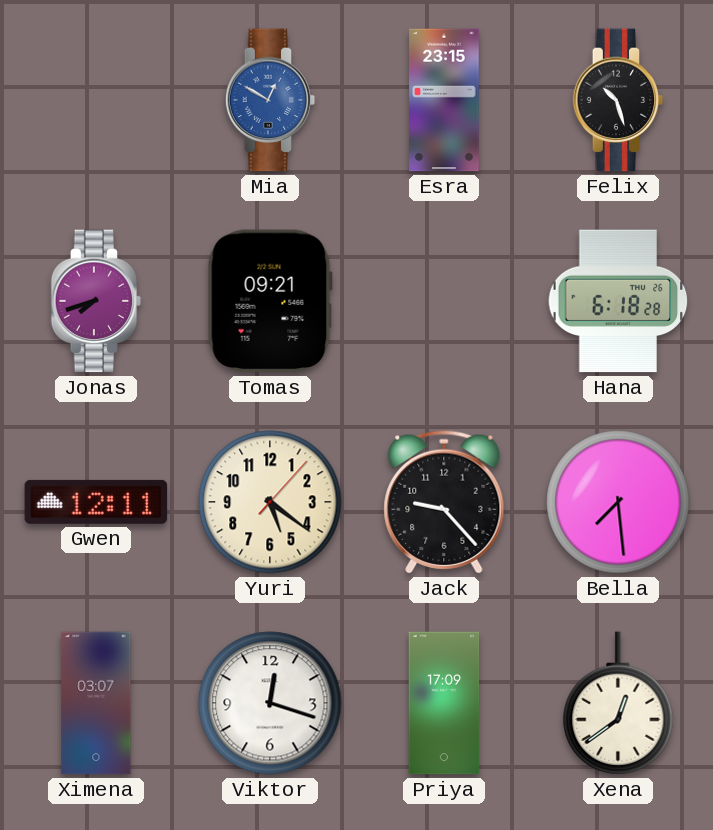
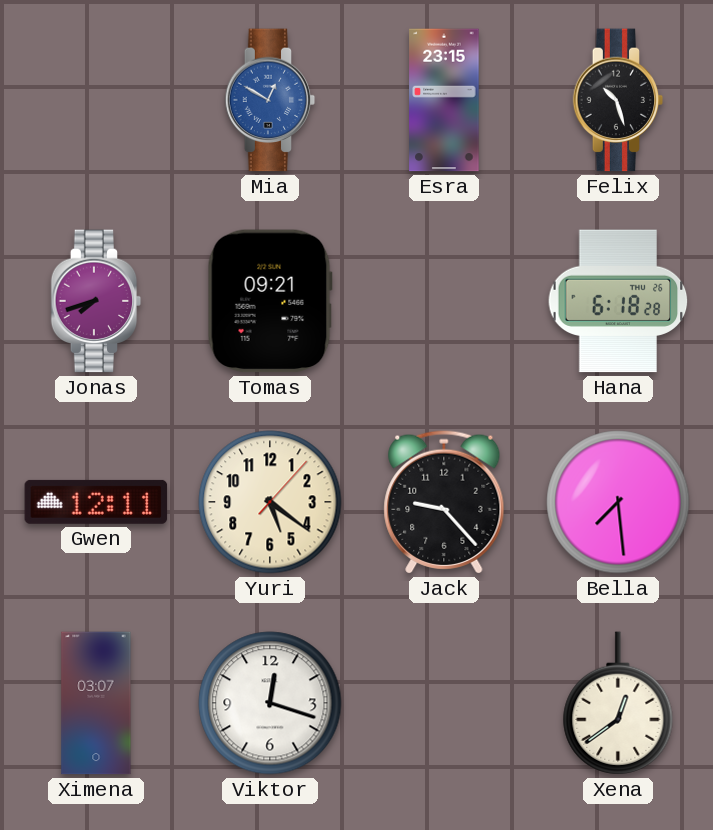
Priya: 17:09 -> none (444, 703)
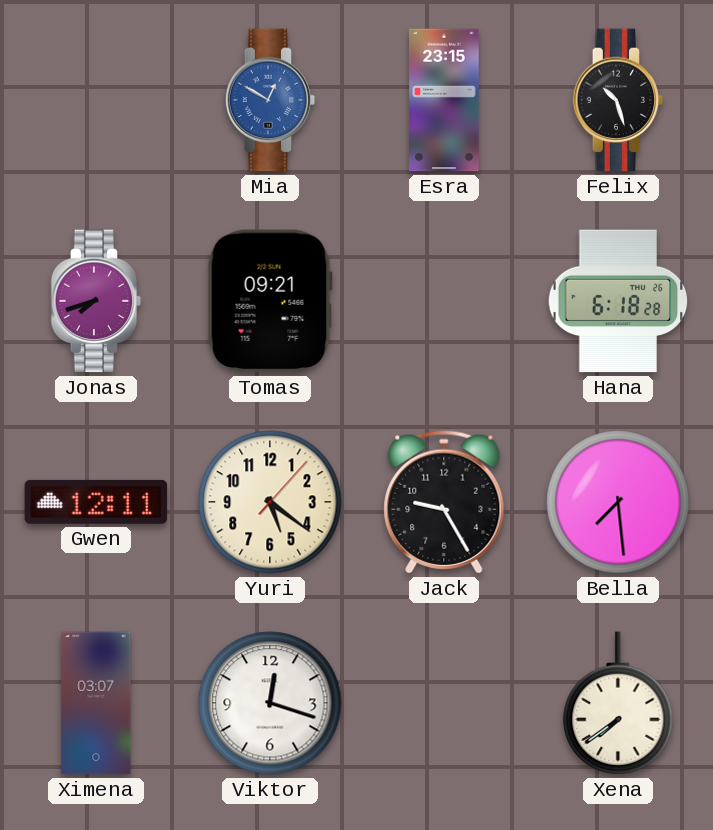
Jack: 9:23 -> 9:25 (444, 502)
Xena: 12:39 -> 7:39 (618, 703)
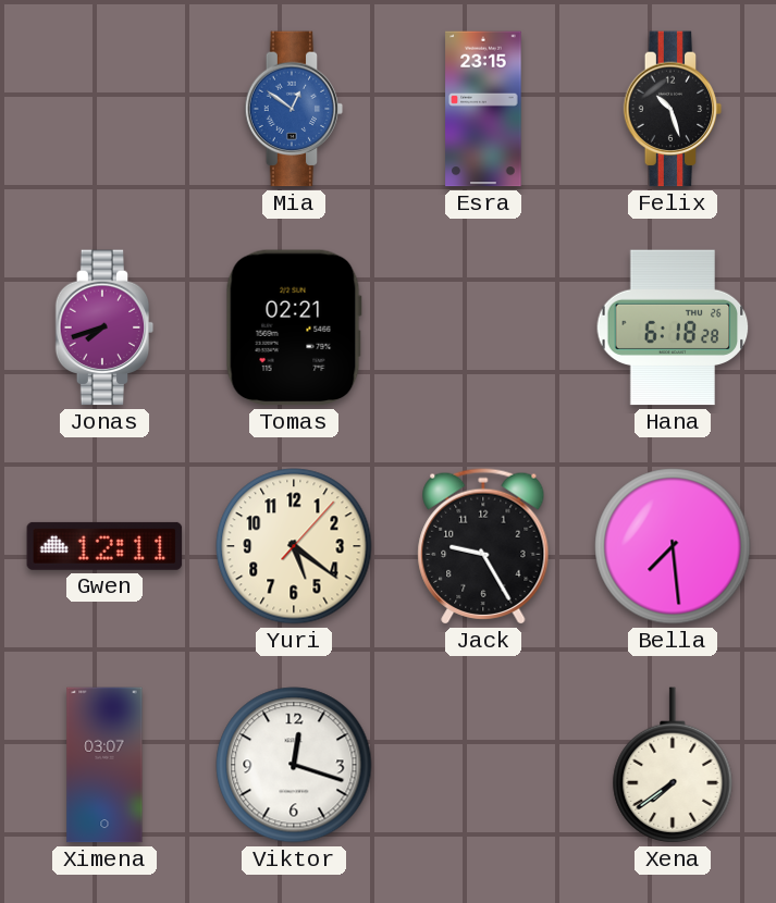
Mia: 12:50 -> 12:51 (294, 109)
Tomas: 09:21 -> 02:21 (294, 327)
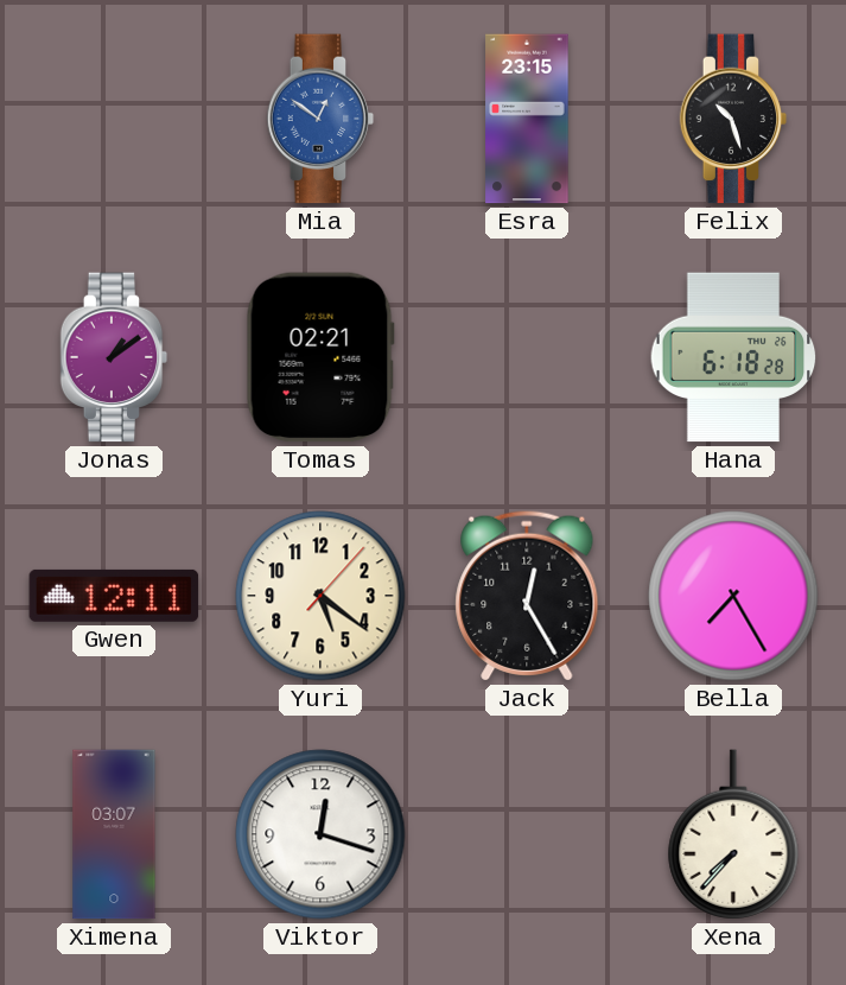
Jonas: 7:42 -> 1:09 (114, 357)
Jack: 9:25 -> 12:25 (527, 596)
Bella: 7:29 -> 7:25 (733, 596)
Xena: 7:39 -> 7:37 (733, 834)
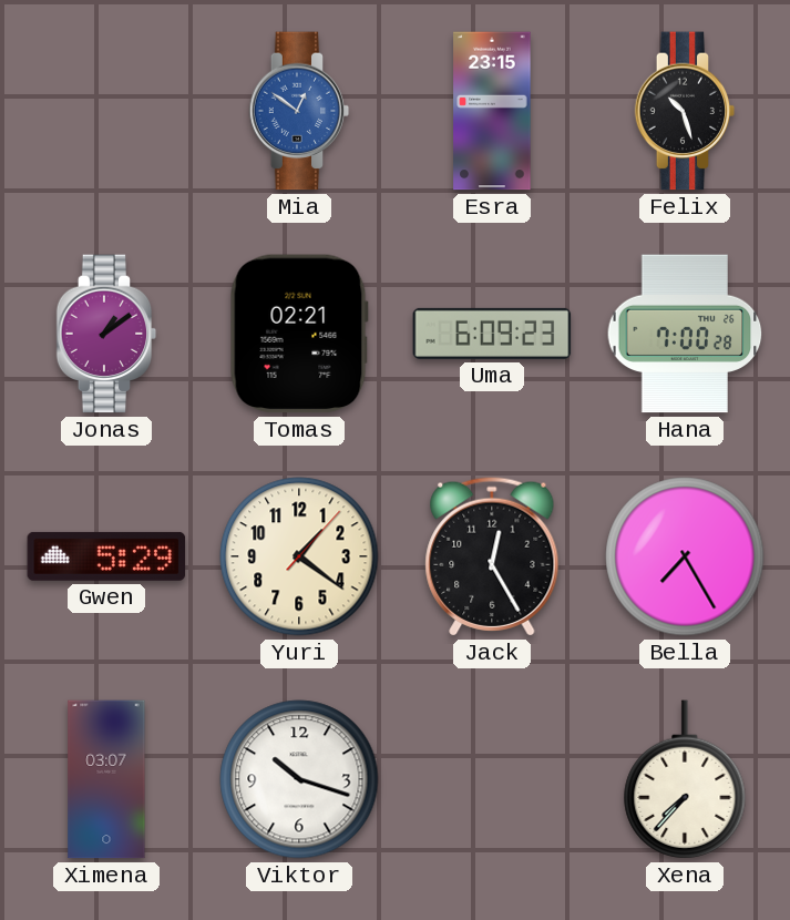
Uma: none -> 6:09 (492, 334)
Hana: 6:18 -> 7:00 (685, 334)
Gwen: 12:11 -> 5:29 (106, 556)
Yuri: 5:21 -> 1:21 (299, 556)
Viktor: 12:18 -> 10:18 (299, 779)
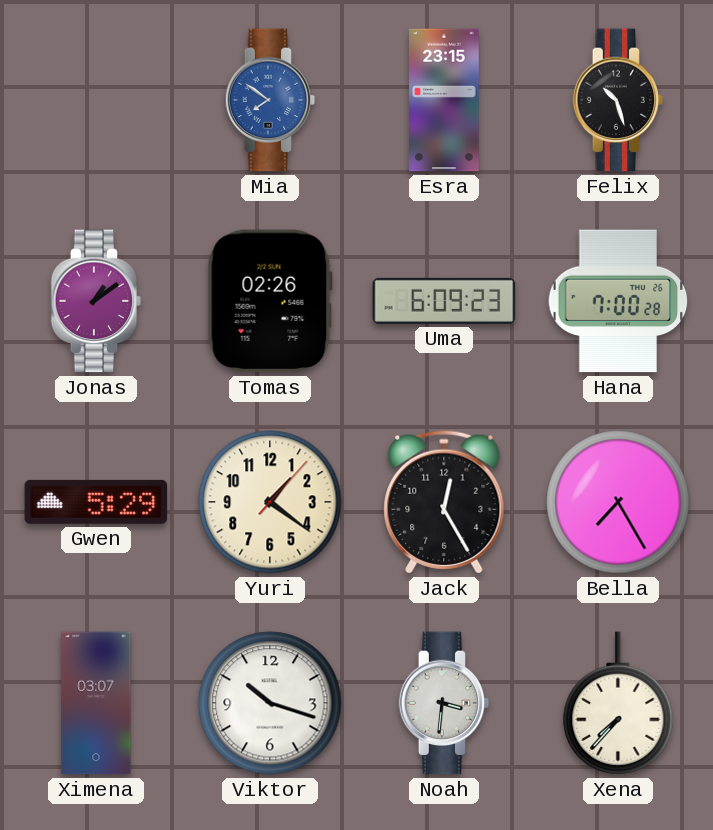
Mia: 12:51 -> 7:51 (270, 100)
Tomas: 02:21 -> 02:26 (270, 301)
Noah: none -> 3:31 (444, 703)
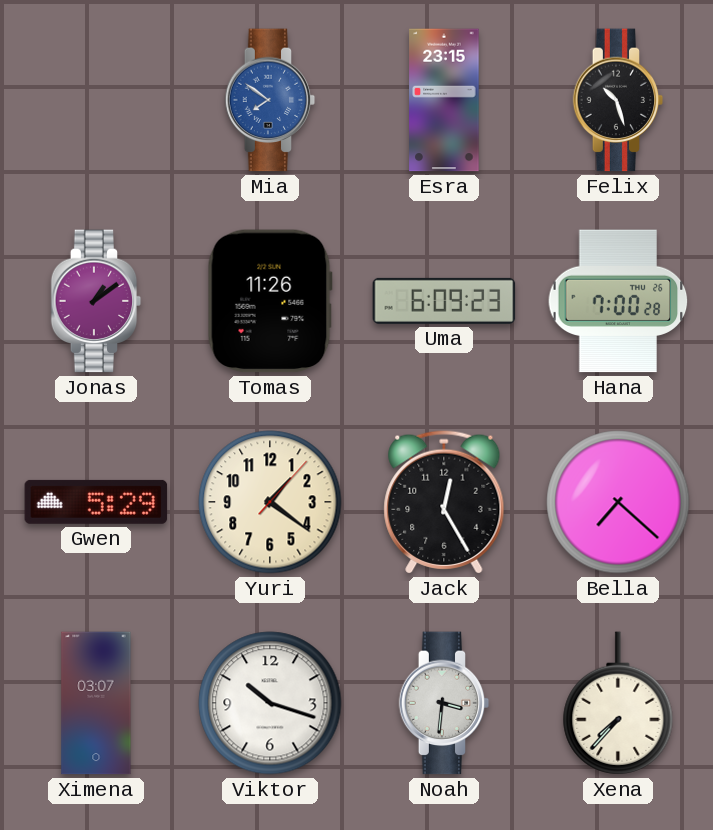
Tomas: 02:26 -> 11:26 (270, 301)
Bella: 7:25 -> 7:22 (618, 502)
